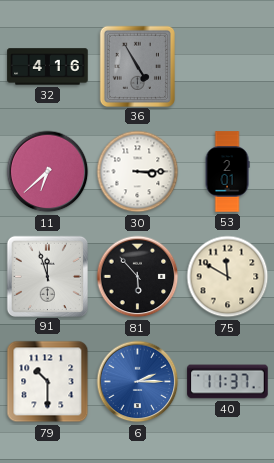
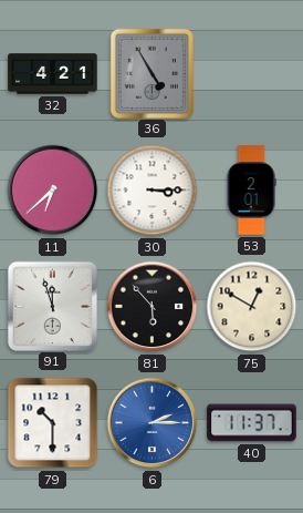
32: 4:16 -> 4:21 (53, 74)
75: 11:50 -> 12:50 (252, 307)
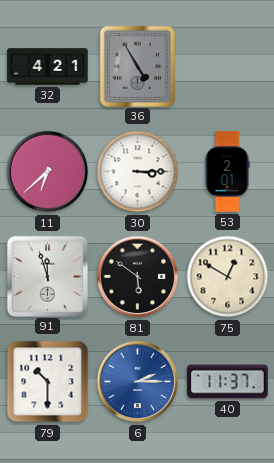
81: 5:53 -> 5:51 (138, 277)
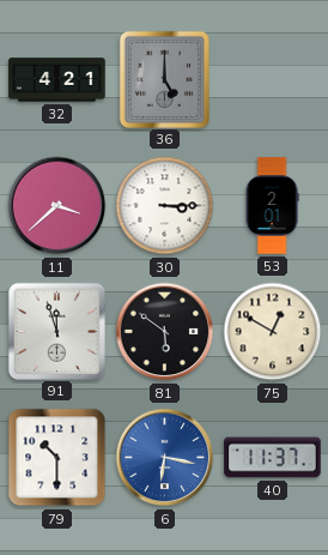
36: 4:55 -> 5:00 (164, 79)
11: 6:38 -> 3:38 (57, 206)
6: 2:15 -> 6:17 (165, 458)
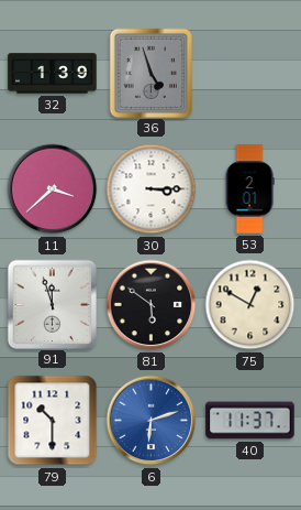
32: 4:21 -> 1:39 (53, 74)
36: 5:00 -> 4:57 (150, 73)
6: 6:17 -> 6:12 (152, 421)
